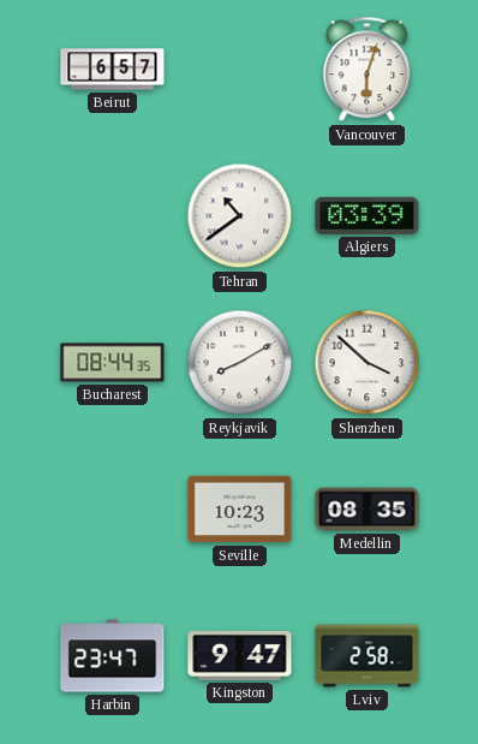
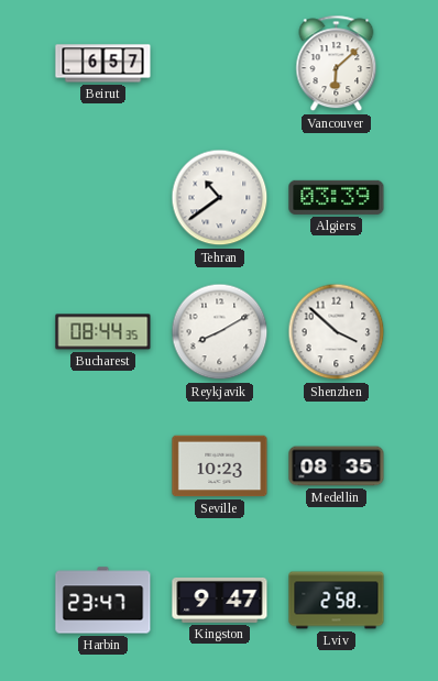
Vancouver: 6:03 -> 6:08 (337, 64)
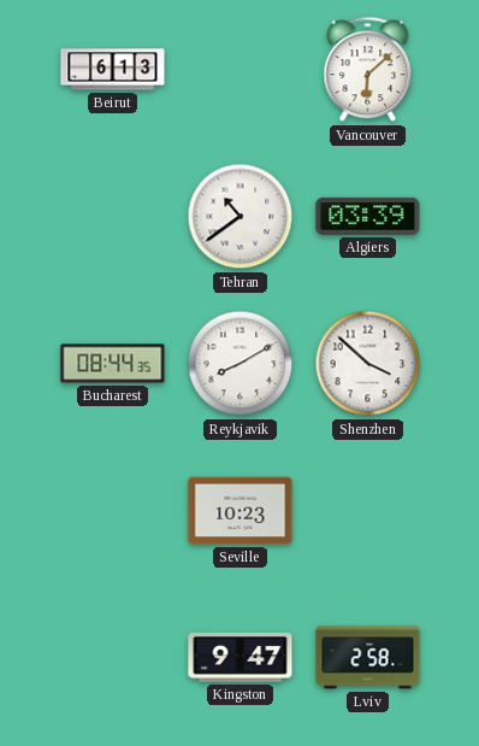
Beirut: 6:57 -> 6:13 (113, 70)
Medellin: 08:35 -> none (337, 466)
Harbin: 23:47 -> none (103, 601)
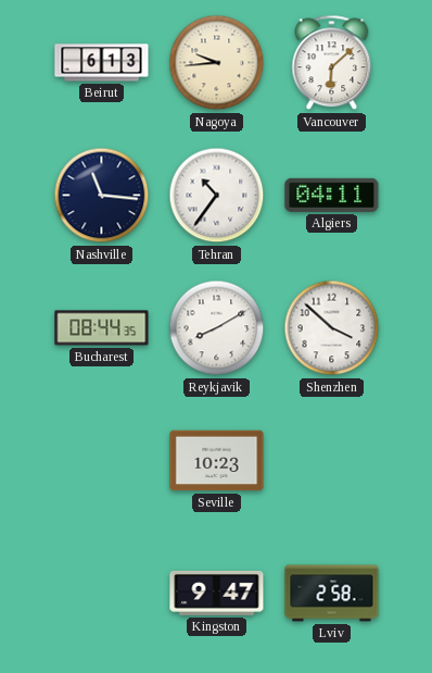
Nagoya: none -> 9:44 (217, 63)
Nashville: none -> 11:16 (102, 196)
Tehran: 10:39 -> 10:36 (217, 196)
Algiers: 03:39 -> 04:11 (332, 195)
